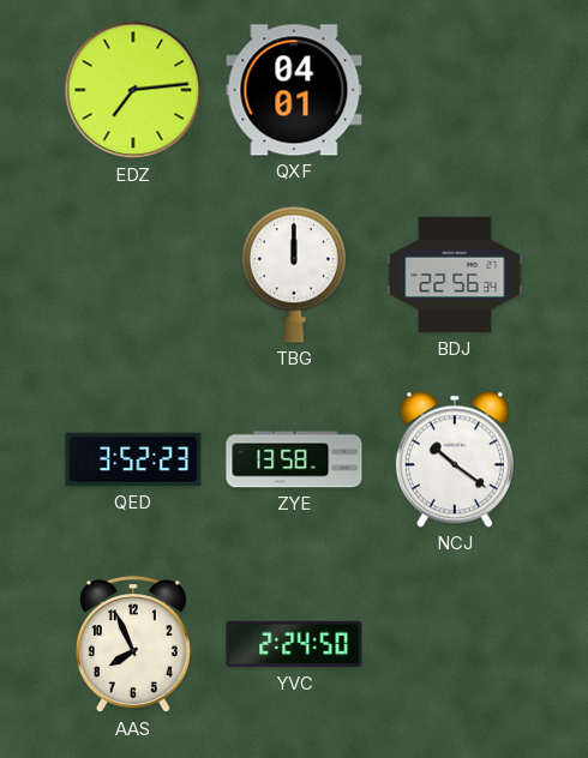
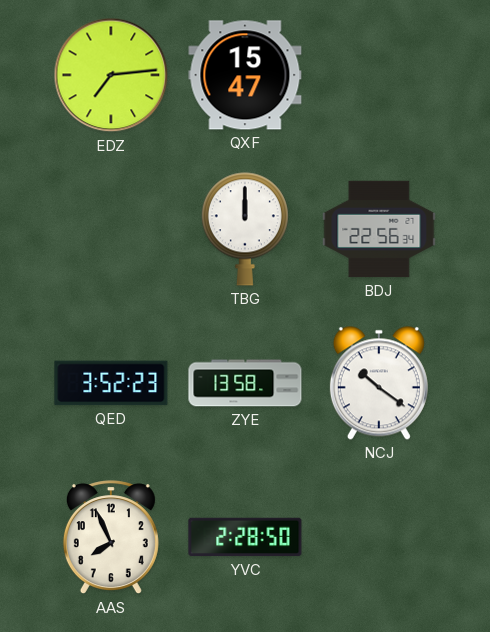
QXF: 04:01 -> 15:47 (245, 75)
YVC: 2:24 -> 2:28 (245, 537)
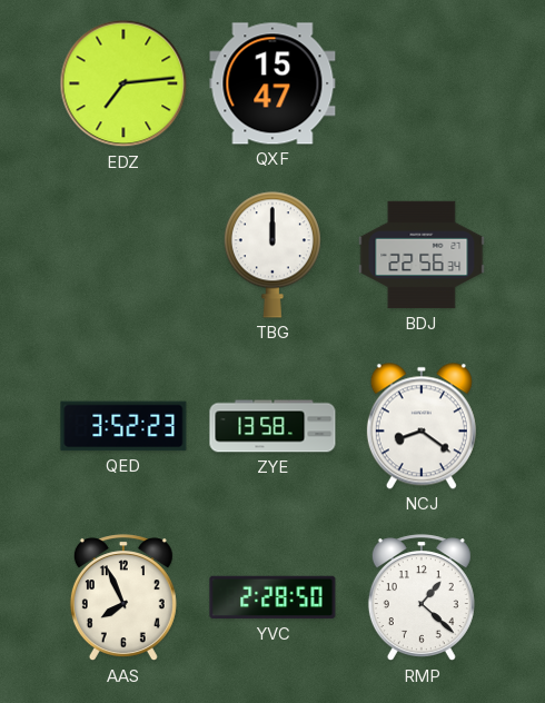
NCJ: 10:21 -> 8:21 (422, 426)
RMP: none -> 1:22 (422, 598)
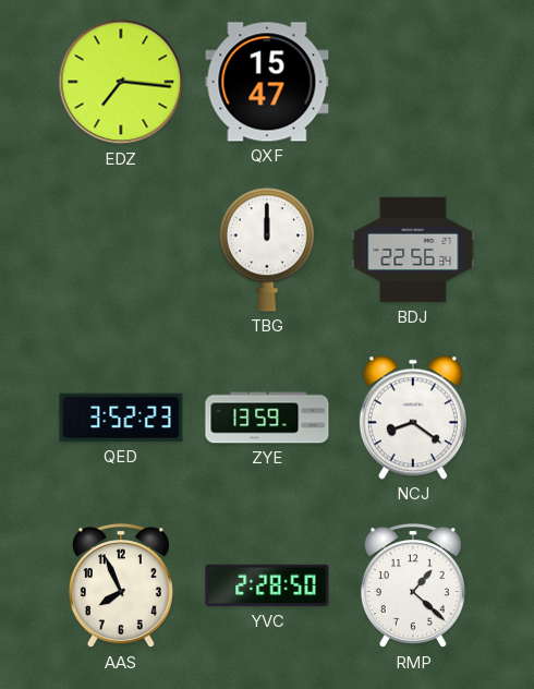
EDZ: 7:14 -> 7:16 (121, 82)
ZYE: 13:58 -> 13:59 (267, 418)
